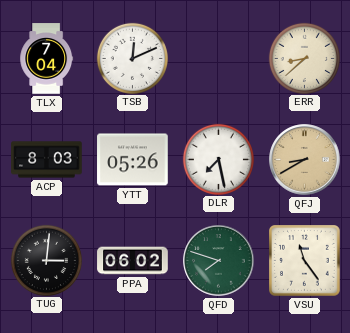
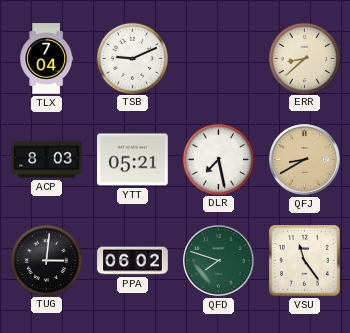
TSB: 12:11 -> 9:11 (132, 58)
YTT: 05:26 -> 05:21 (133, 160)
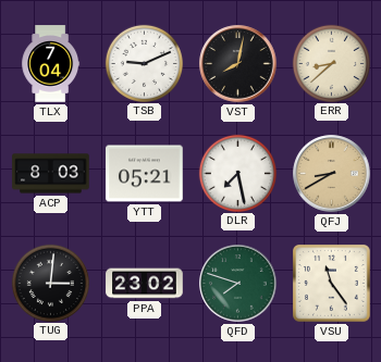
VST: none -> 8:02 (238, 64)
PPA: 06:02 -> 23:02 (145, 284)
